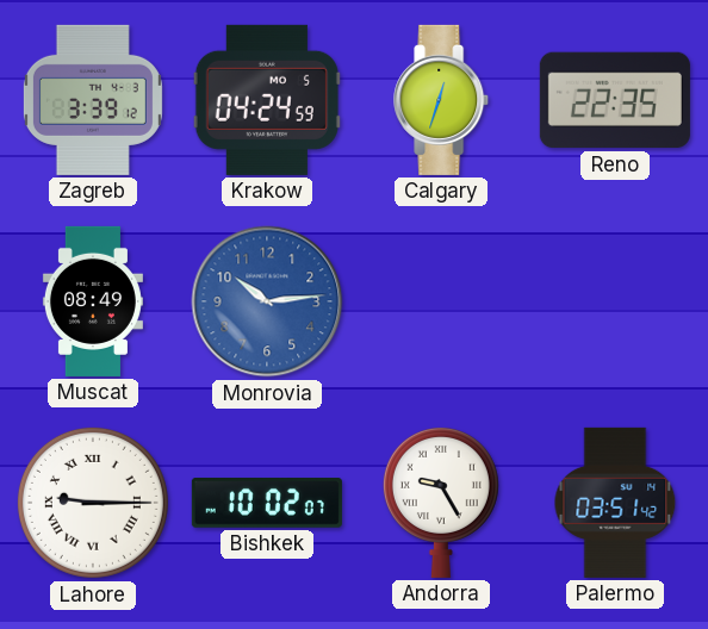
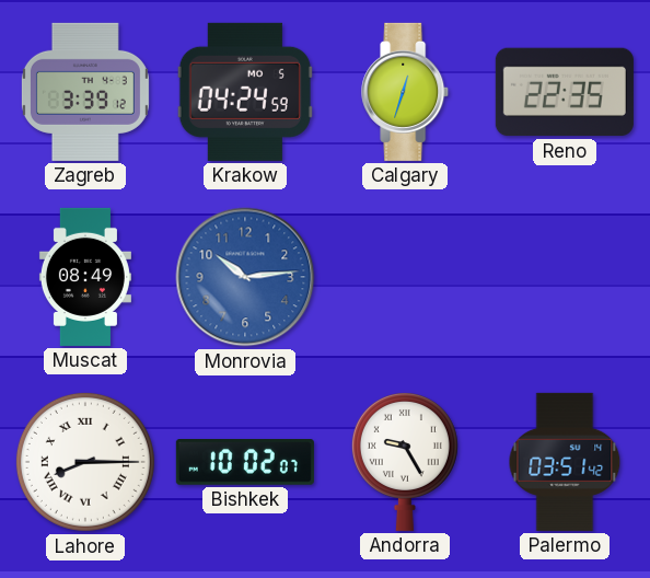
Lahore: 9:15 -> 8:15 (85, 462)
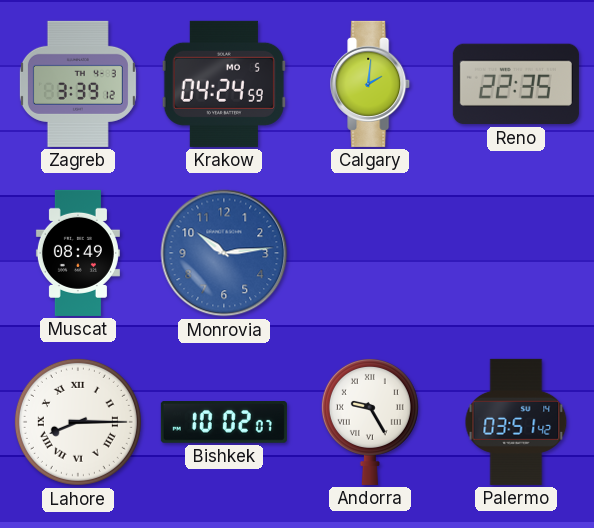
Calgary: 12:33 -> 2:01 (371, 84)
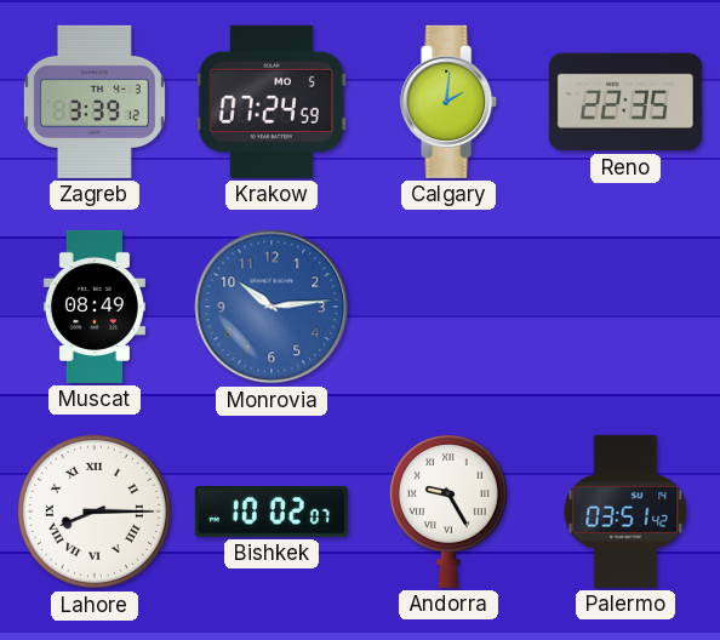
Krakow: 04:24 -> 07:24 (272, 102)
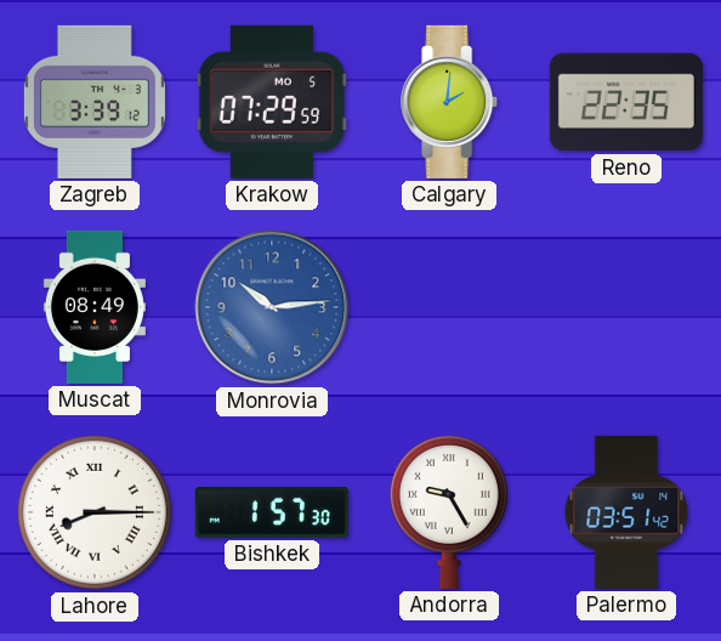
Krakow: 07:24 -> 07:29 (272, 102)
Bishkek: 10:02 -> 1:57 (272, 514)
